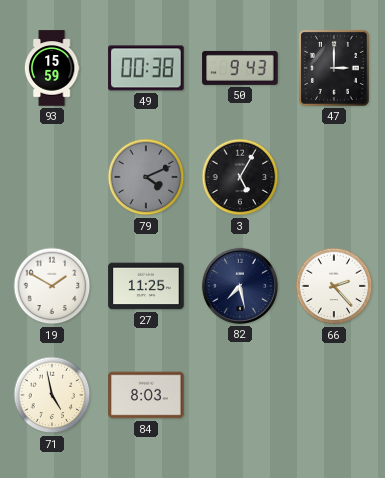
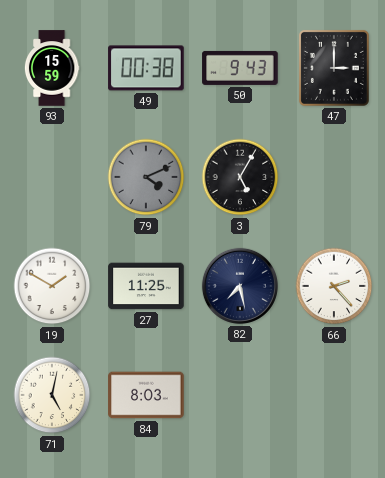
71: 4:58 -> 5:02 (52, 395)
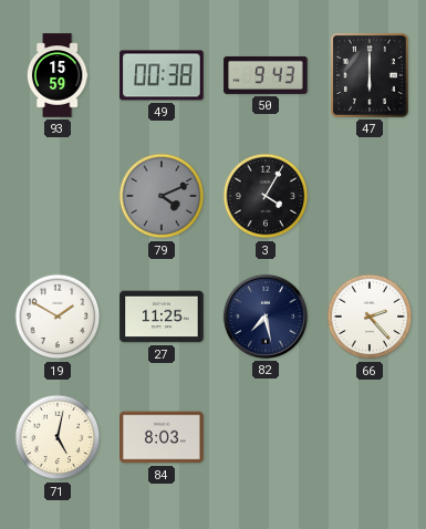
47: 3:00 -> 6:00 (370, 75)
3: 5:05 -> 4:05 (266, 196)
